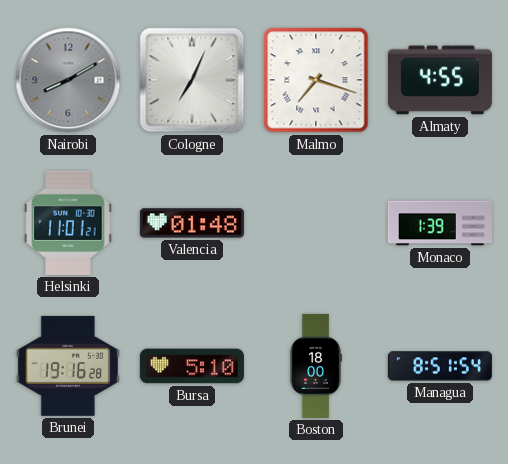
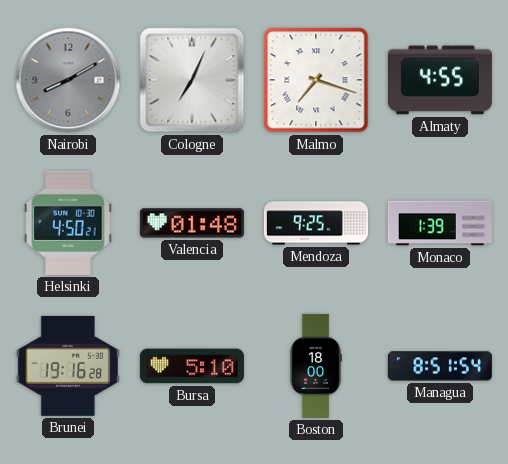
Helsinki: 11:01 -> 4:50 (68, 223)
Mendoza: none -> 9:25 (316, 223)
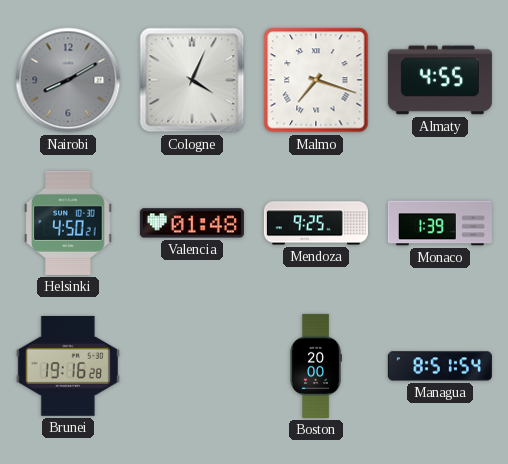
Cologne: 7:04 -> 4:04 (192, 80)
Bursa: 5:10 -> none (192, 366)
Boston: 18:00 -> 20:00 (316, 366)
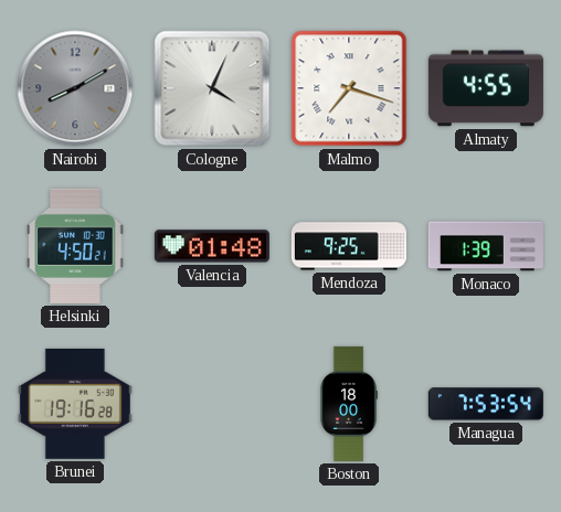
Boston: 20:00 -> 18:00 (349, 404)
Managua: 8:51 -> 7:53 (486, 404)
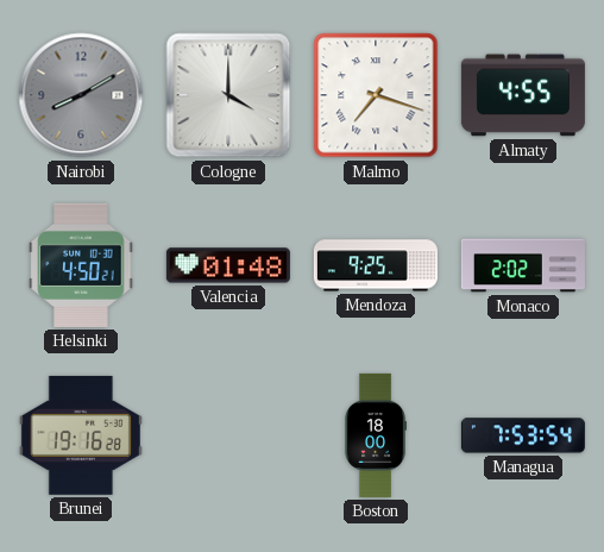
Cologne: 4:04 -> 4:00 (228, 95)
Monaco: 1:39 -> 2:02 (523, 265)
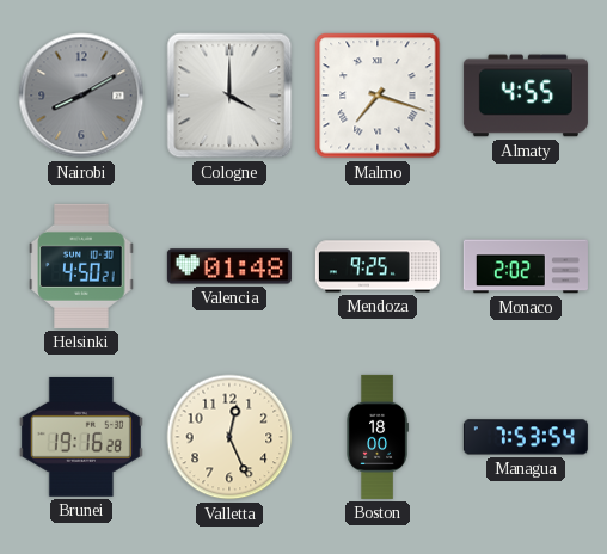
Valletta: none -> 12:26 (229, 437)
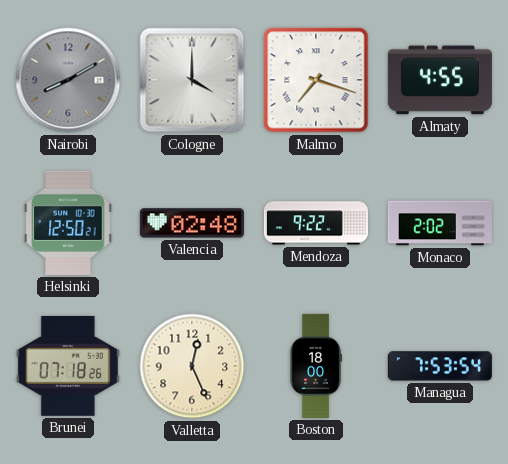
Helsinki: 4:50 -> 12:50 (68, 223)
Valencia: 01:48 -> 02:48 (192, 223)
Mendoza: 9:25 -> 9:22 (316, 223)
Brunei: 19:16 -> 07:18 (68, 366)
